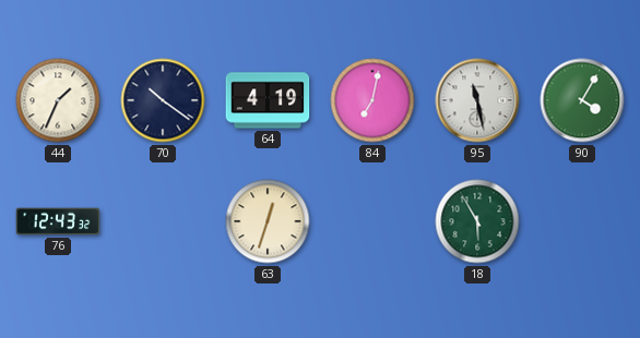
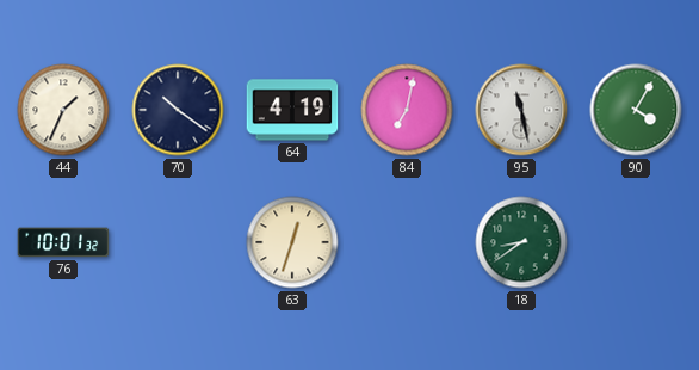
76: 12:43 -> 10:01 (63, 242)
18: 5:55 -> 8:39 (521, 242)
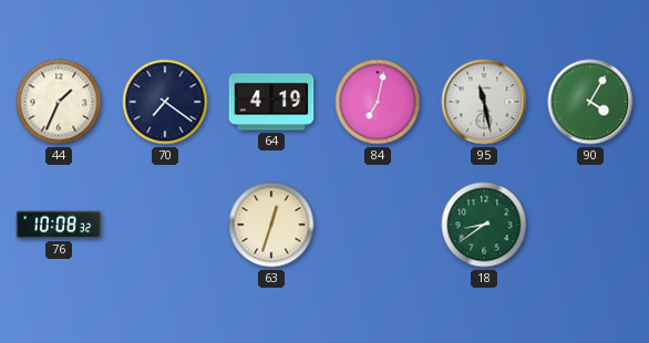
70: 10:21 -> 7:21 (165, 102)
76: 10:01 -> 10:08 (59, 225)
